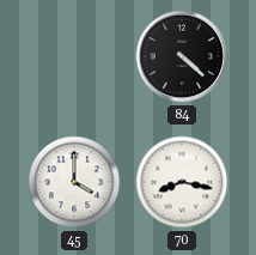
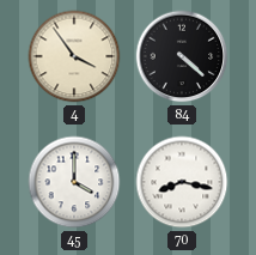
4: none -> 3:54 (74, 56)
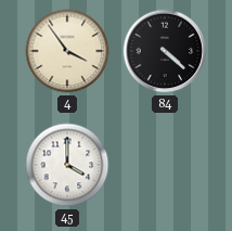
70: 8:17 -> none (182, 182)
